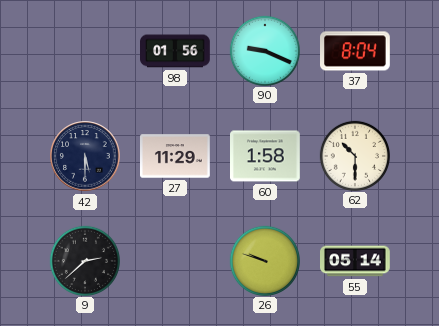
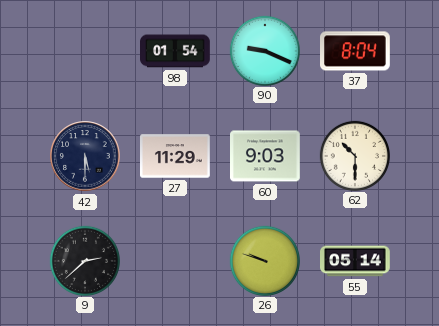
98: 01:56 -> 01:54 (176, 51)
60: 1:58 -> 9:03 (266, 156)
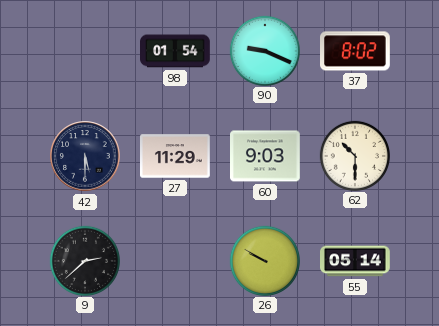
37: 8:04 -> 8:02 (356, 51)
26: 9:48 -> 9:50 (264, 260)
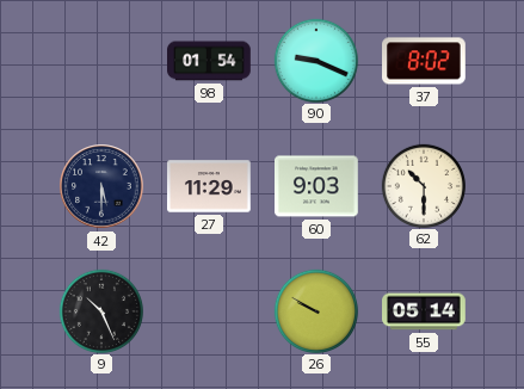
9: 2:38 -> 10:26 (100, 310)
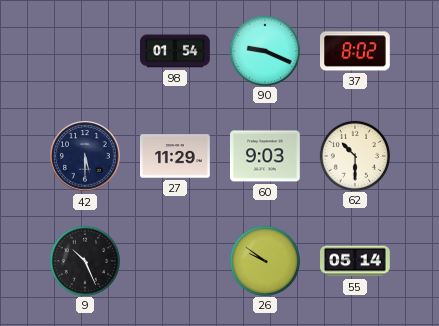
26: 9:50 -> 9:51 (264, 260)
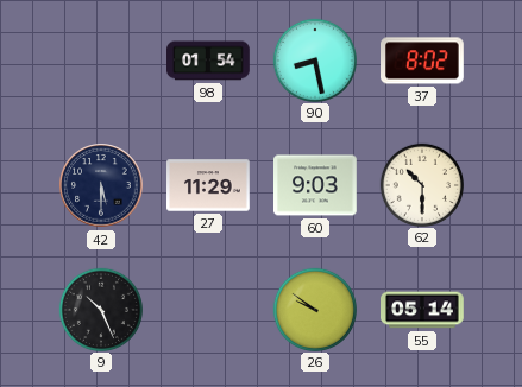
90: 9:19 -> 8:28 (314, 59)
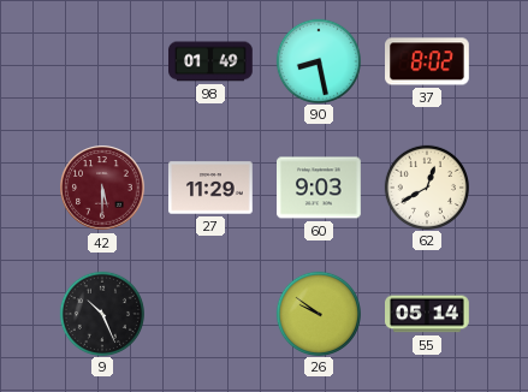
98: 01:54 -> 01:49 (212, 61)
42 dial: navy -> burgundy (102, 188)
62: 10:30 -> 12:40 (426, 186)
